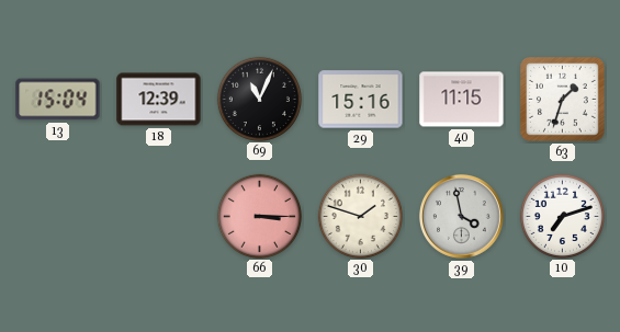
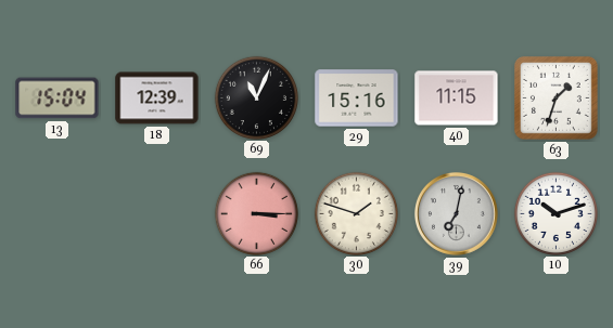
39: 3:58 -> 7:02 (456, 213)
10: 7:12 -> 10:12 (555, 213)
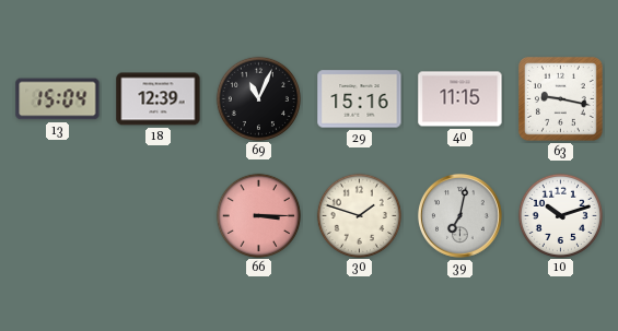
63: 1:33 -> 9:17 (560, 98)
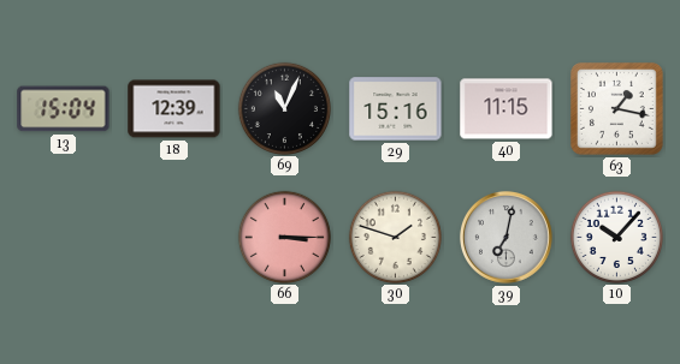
63: 9:17 -> 1:17 (616, 108)
10: 10:12 -> 10:07 (616, 237)
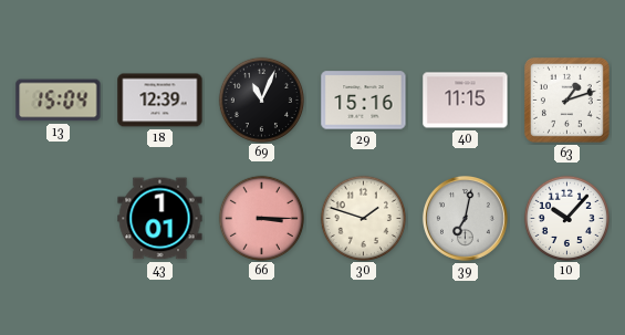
63: 1:17 -> 1:12 (566, 100)
43: none -> 1:01 (160, 219)
